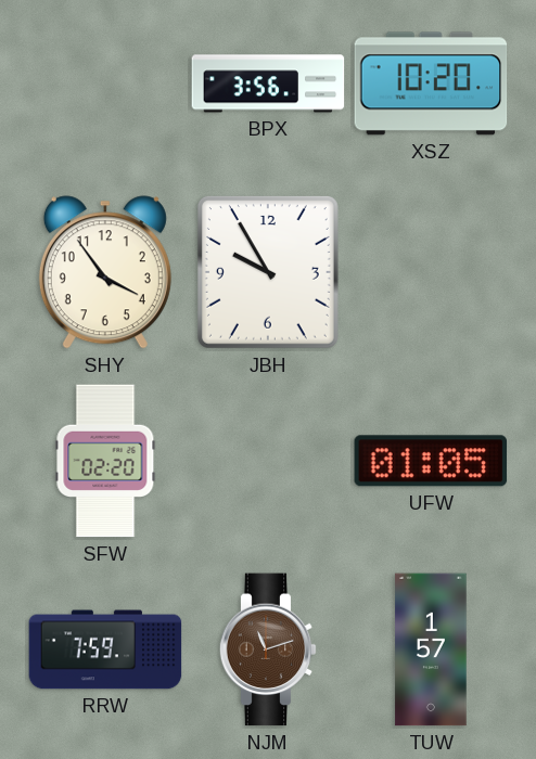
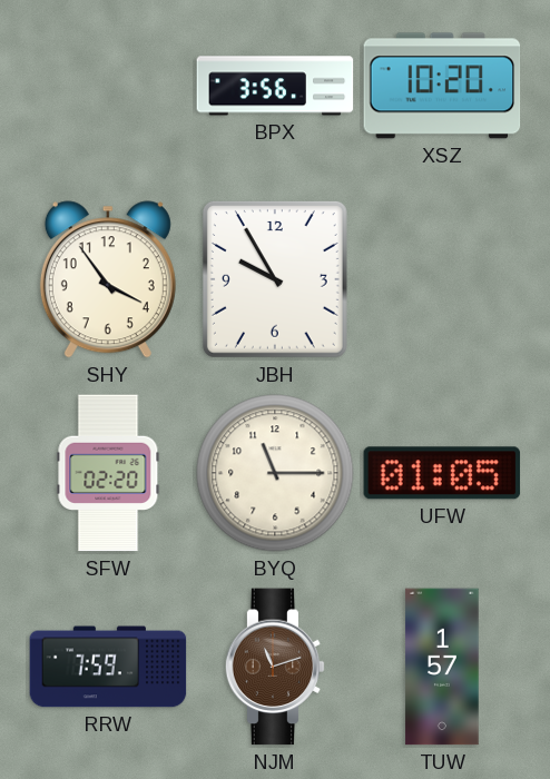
BYQ: none -> 11:15 (275, 473)
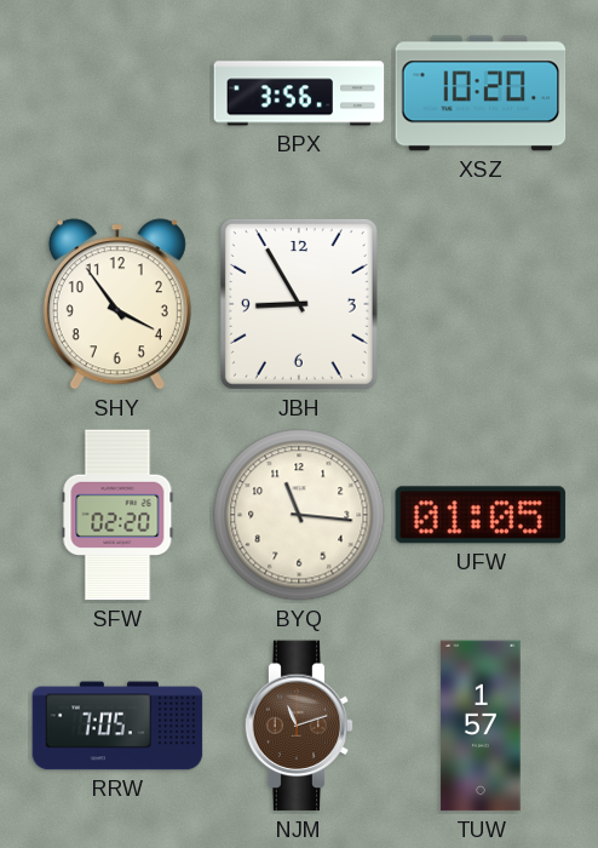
JBH: 9:55 -> 8:55 (299, 304)
BYQ: 11:15 -> 11:16 (299, 515)
RRW: 7:59 -> 7:05 (117, 726)
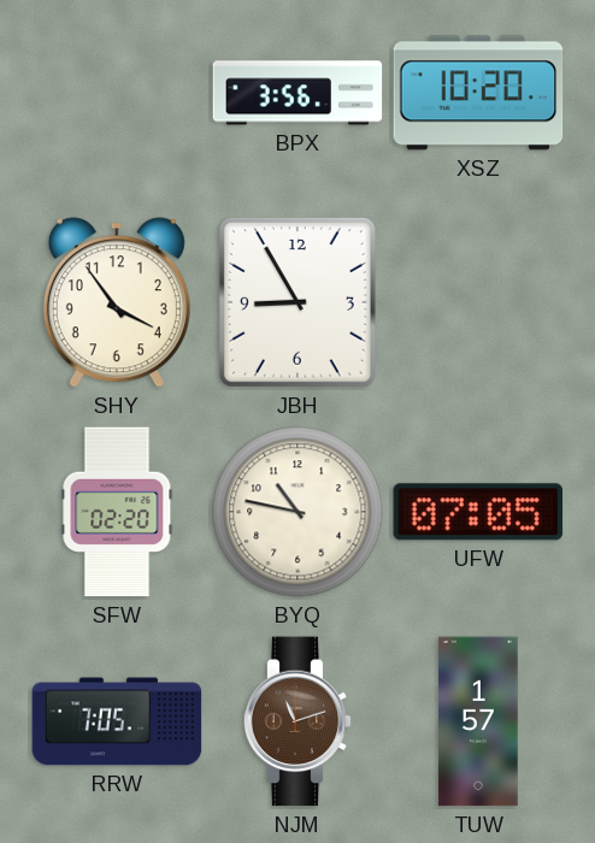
BYQ: 11:16 -> 10:47 (297, 512)
UFW: 01:05 -> 07:05 (478, 512)
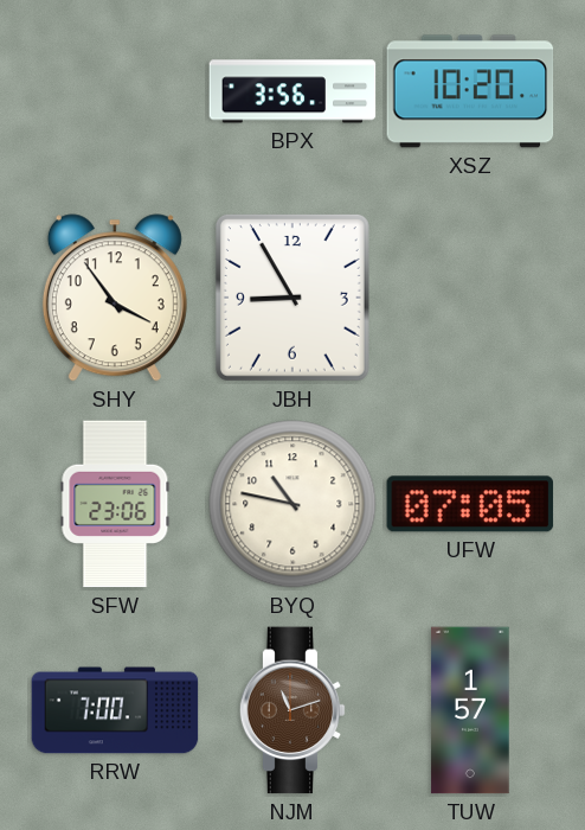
SFW: 02:20 -> 23:06 (115, 504)
RRW: 7:05 -> 7:00 (115, 710)
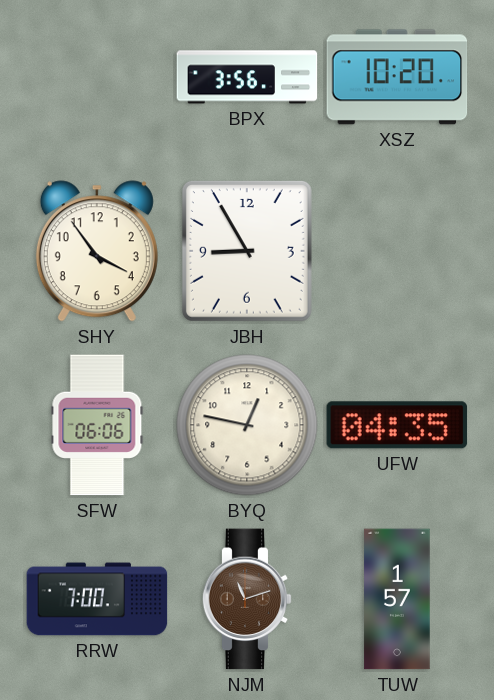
SFW: 23:06 -> 06:06 (97, 425)
BYQ: 10:47 -> 12:47 (247, 425)
UFW: 07:05 -> 04:35 (397, 425)
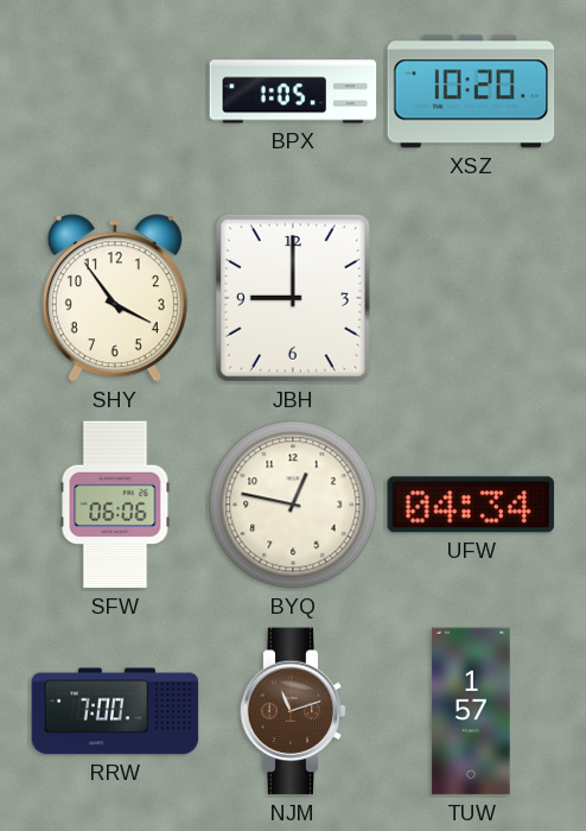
BPX: 3:56 -> 1:05 (293, 91)
JBH: 8:55 -> 9:00 (293, 298)
UFW: 04:35 -> 04:34 (471, 505)
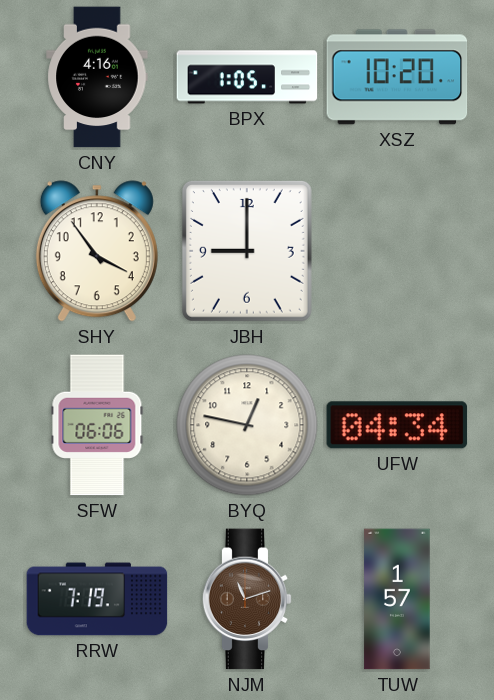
CNY: none -> 4:16 (97, 77)
RRW: 7:00 -> 7:19 (97, 599)
